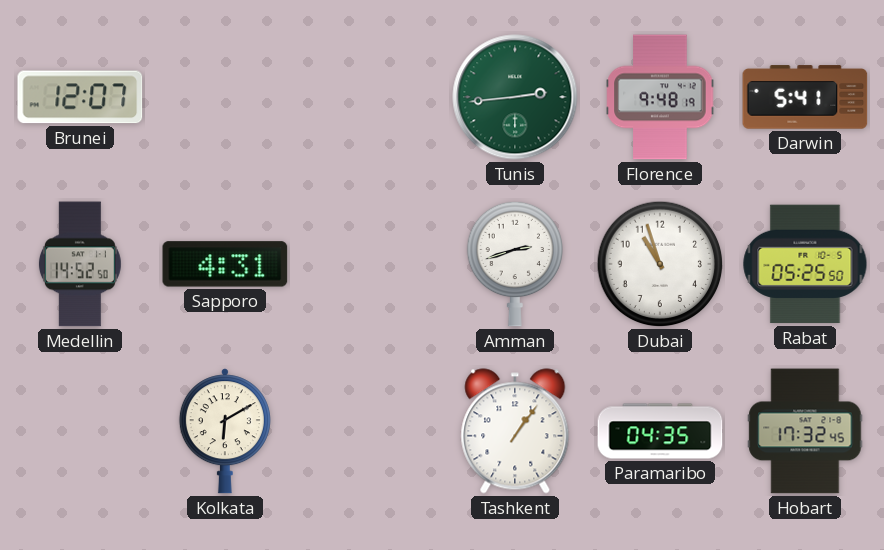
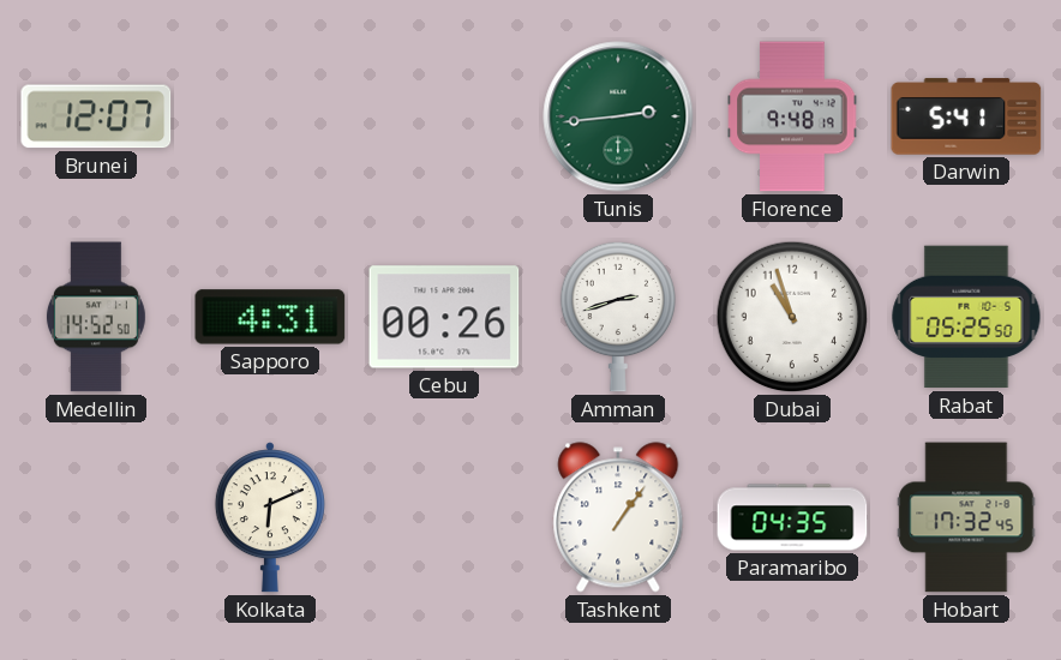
Cebu: none -> 00:26 (444, 317)
Kolkata: 6:10 -> 6:11 (270, 517)
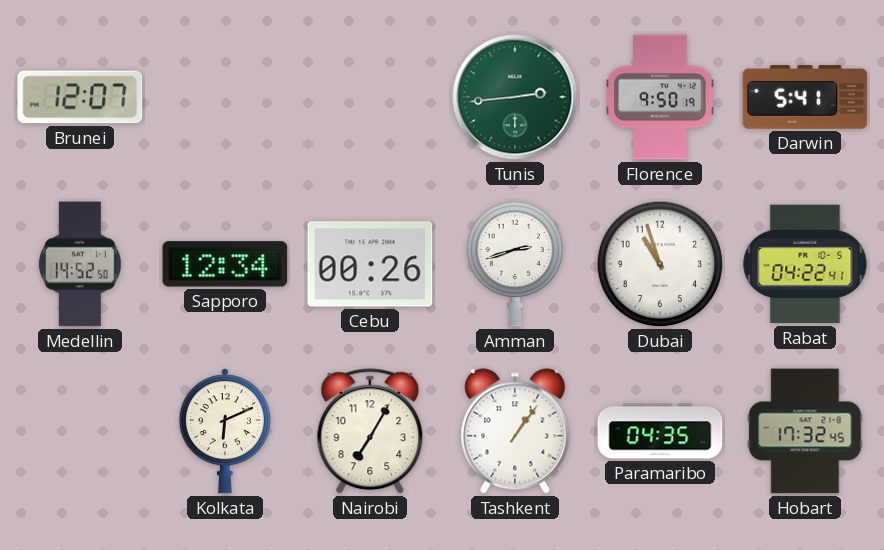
Florence: 9:48 -> 9:50 (660, 97)
Sapporo: 4:31 -> 12:34 (225, 264)
Rabat: 05:25 -> 04:22 (805, 264)
Nairobi: none -> 7:05 (370, 432)
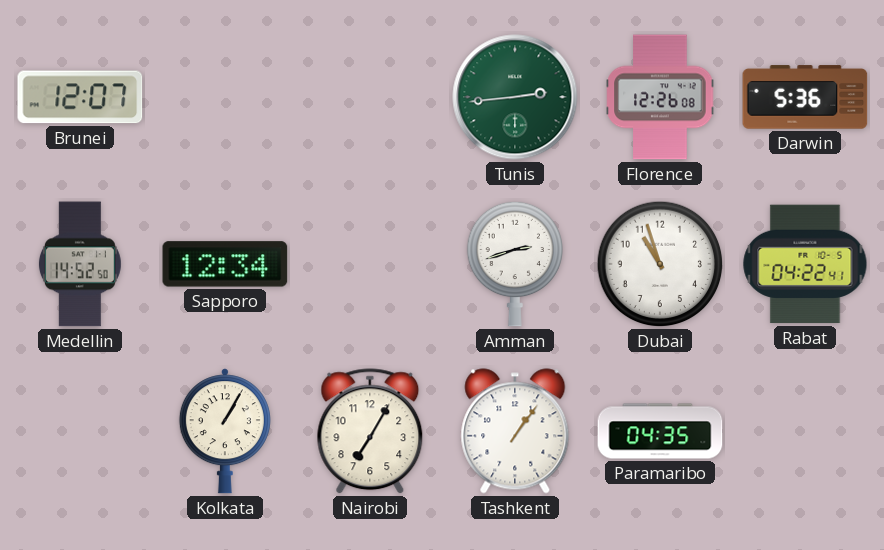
Florence: 9:50 -> 12:26 (660, 97)
Darwin: 5:41 -> 5:36 (805, 97)
Cebu: 00:26 -> none (370, 264)
Kolkata: 6:11 -> 1:05 (225, 431)
Hobart: 17:32 -> none (805, 431)
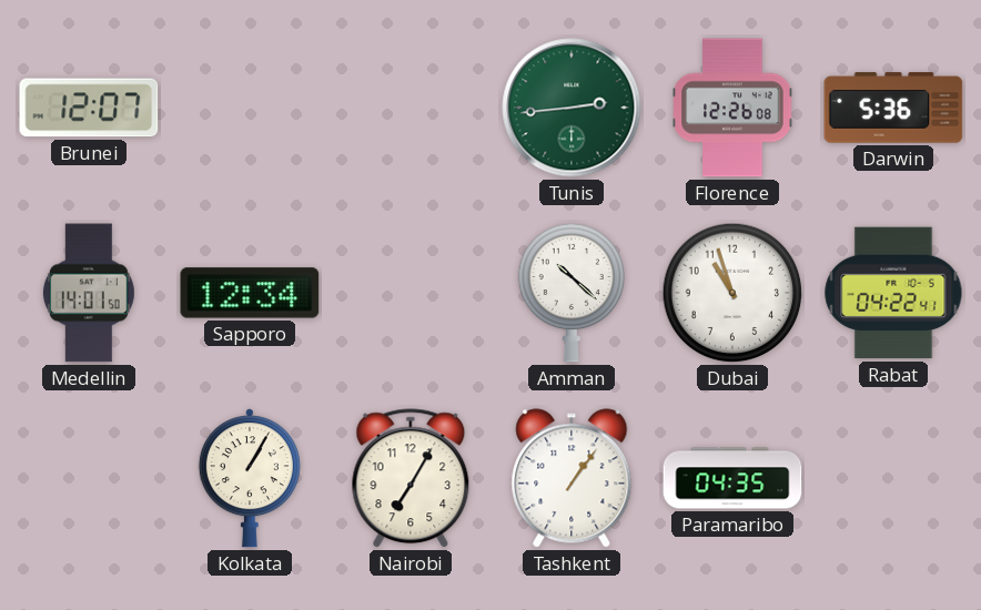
Medellin: 14:52 -> 14:01 (89, 293)
Amman: 2:42 -> 10:22 (570, 293)
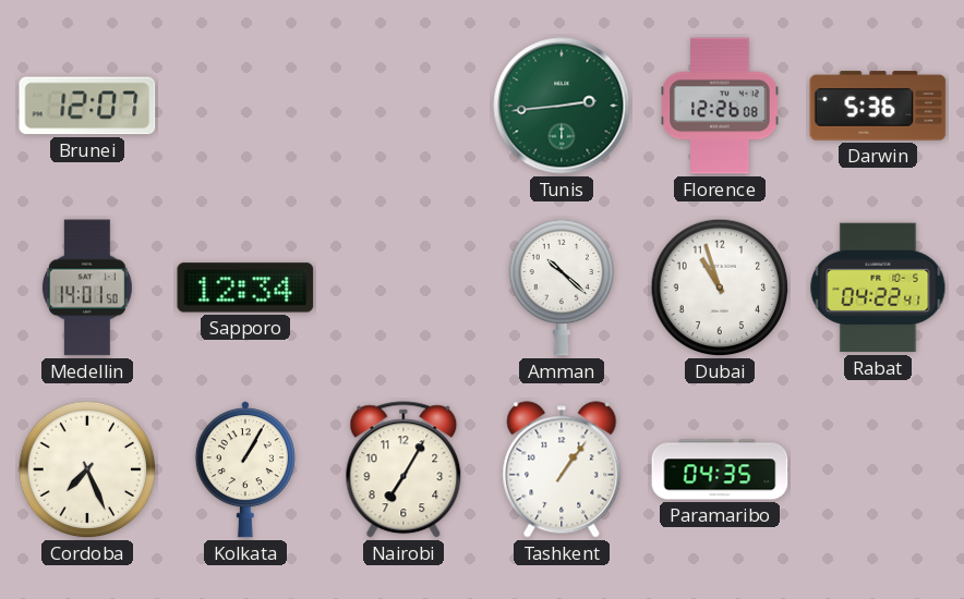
Cordoba: none -> 7:26 (87, 469)
